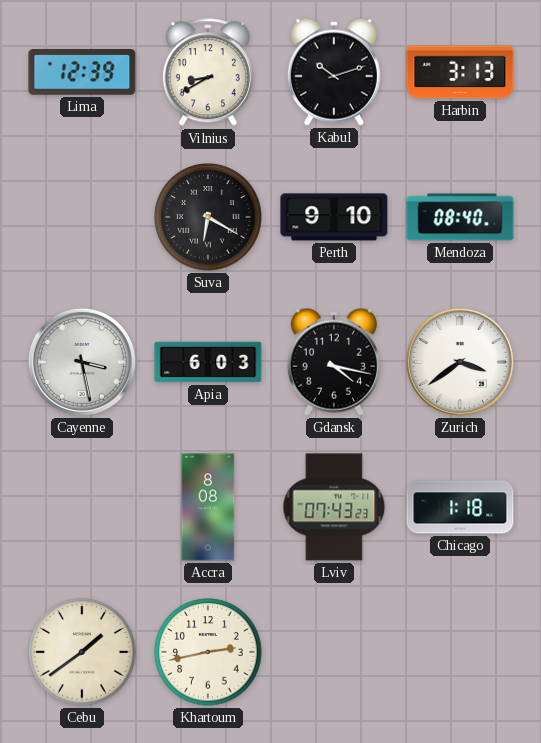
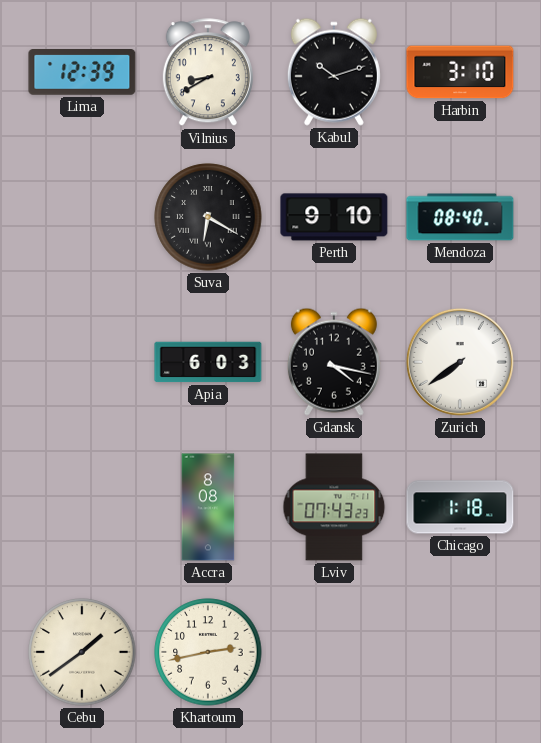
Harbin: 3:13 -> 3:10 (460, 72)
Cayenne: 3:28 -> none (82, 362)
Zurich: 3:39 -> 7:39 (460, 362)
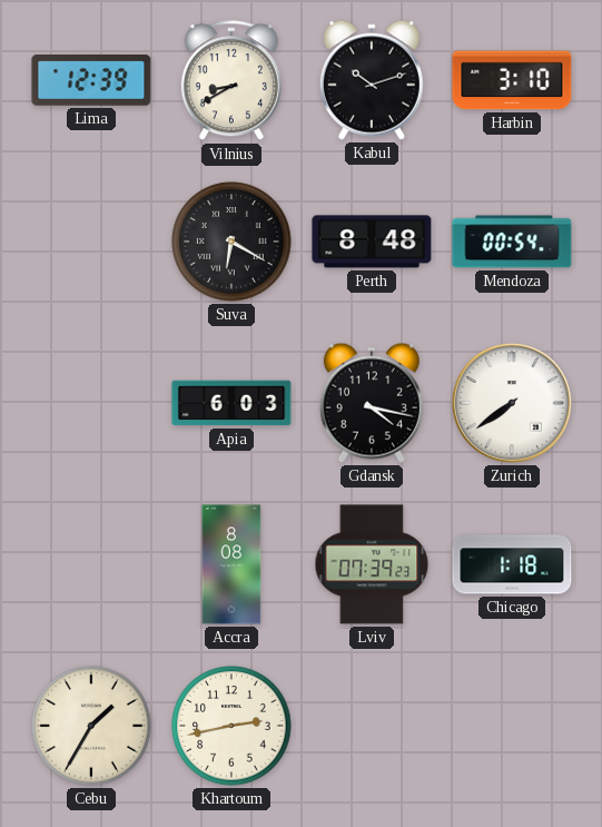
Perth: 9:10 -> 8:48 (372, 242)
Mendoza: 08:40 -> 00:54 (512, 242)
Lviv: 07:43 -> 07:39 (372, 564)
Cebu: 1:39 -> 1:35 (91, 726)
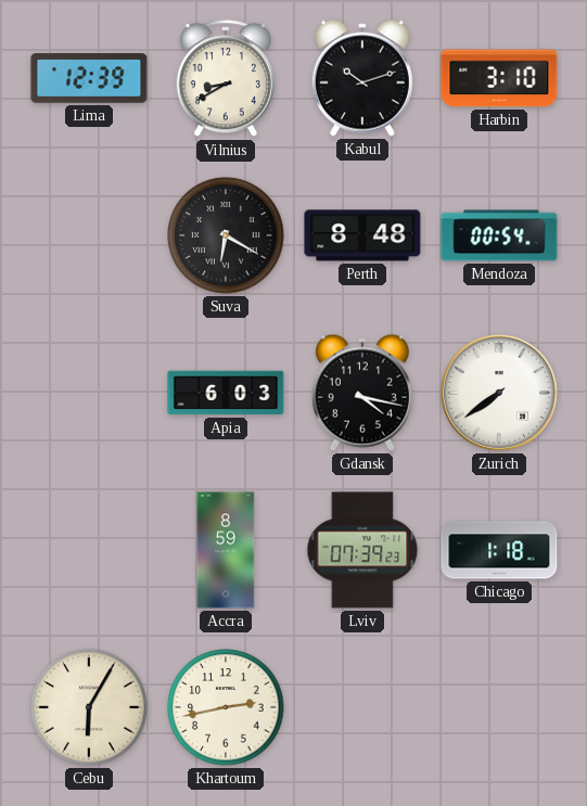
Accra: 8:08 -> 8:59 (226, 550)
Cebu: 1:35 -> 6:05 (89, 707)
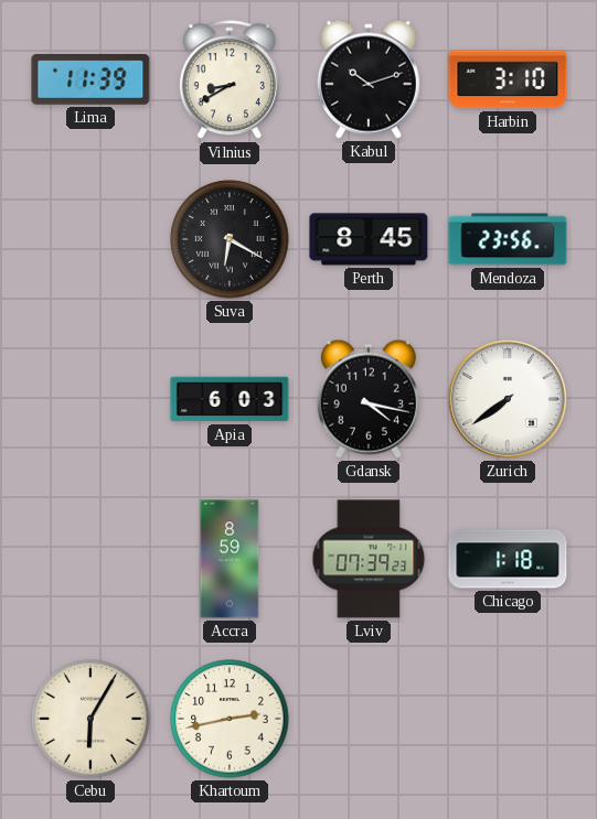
Lima: 12:39 -> 11:39 (90, 80)
Perth: 8:48 -> 8:45 (369, 239)
Mendoza: 00:54 -> 23:56 (508, 239)
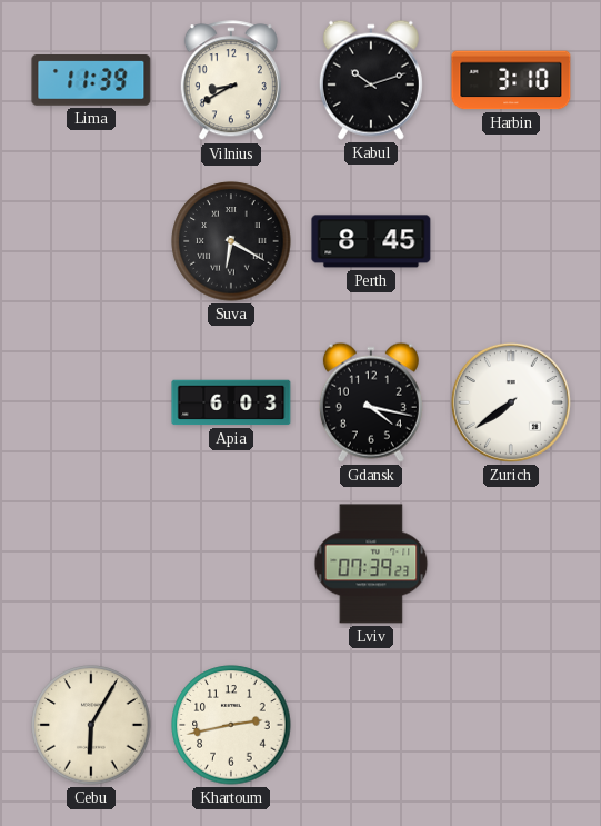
Mendoza: 23:56 -> none (508, 239)
Accra: 8:59 -> none (230, 559)
Chicago: 1:18 -> none (508, 559)
